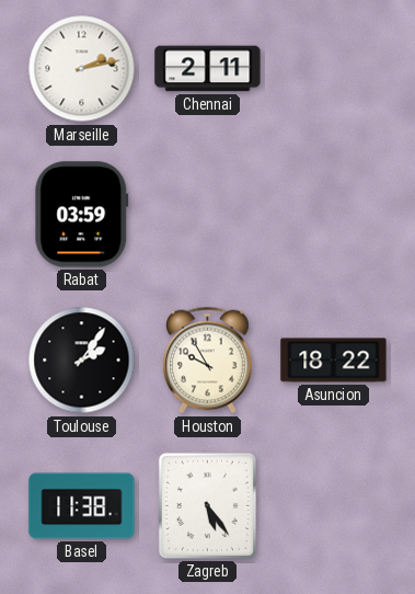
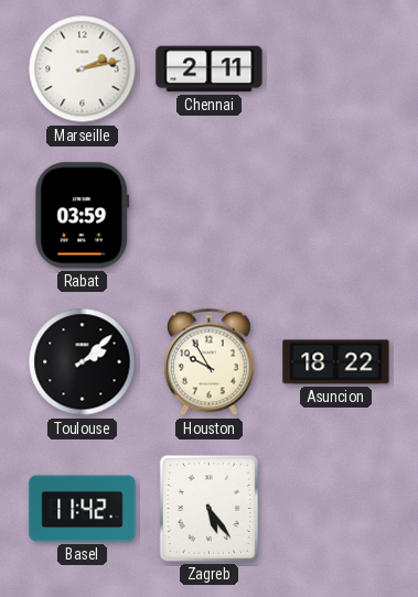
Toulouse: 2:06 -> 2:08 (83, 362)
Basel: 11:38 -> 11:42 (83, 509)
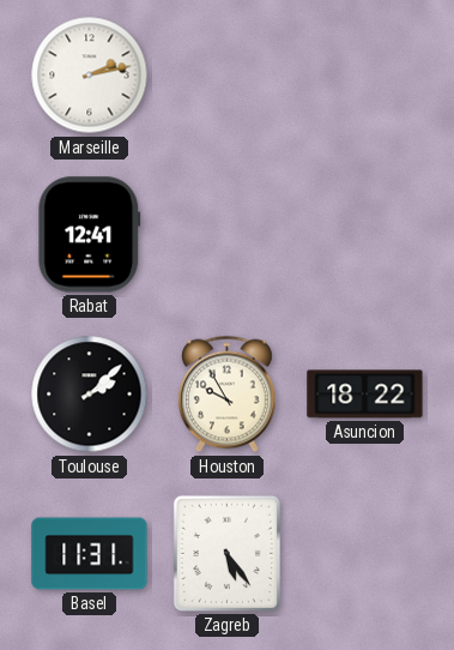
Chennai: 2:11 -> none (210, 69)
Rabat: 03:59 -> 12:41 (90, 235)
Basel: 11:42 -> 11:31 (90, 554)
